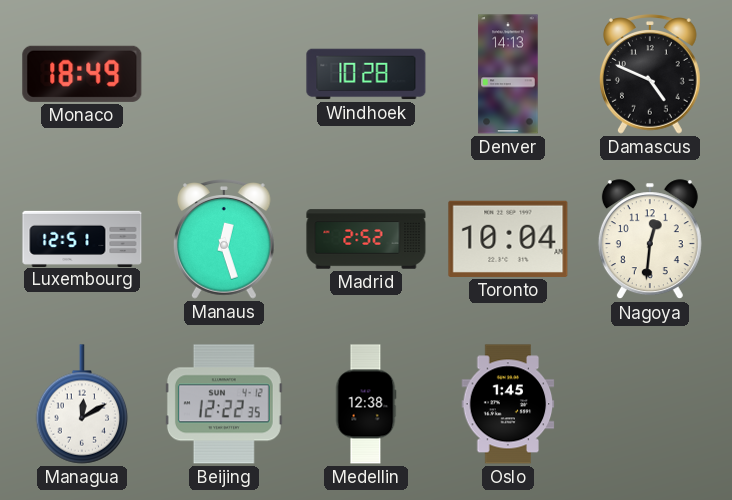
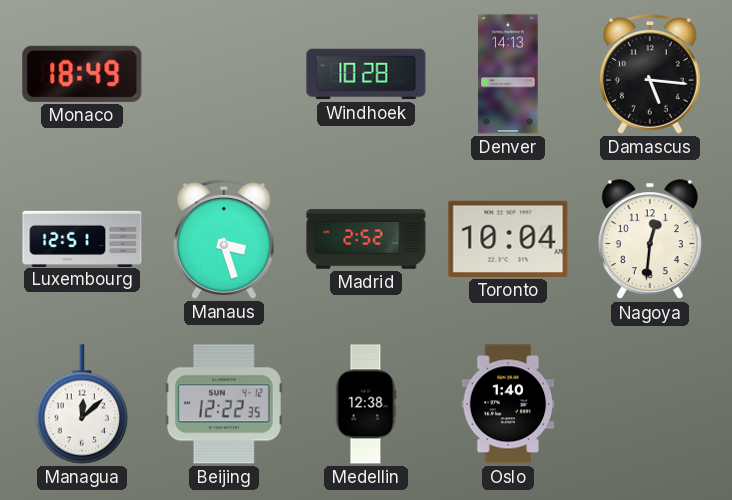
Damascus: 4:49 -> 5:16 (651, 74)
Manaus: 12:27 -> 3:27 (225, 239)
Managua: 12:10 -> 12:08 (82, 404)
Oslo: 1:45 -> 1:40 (508, 404)
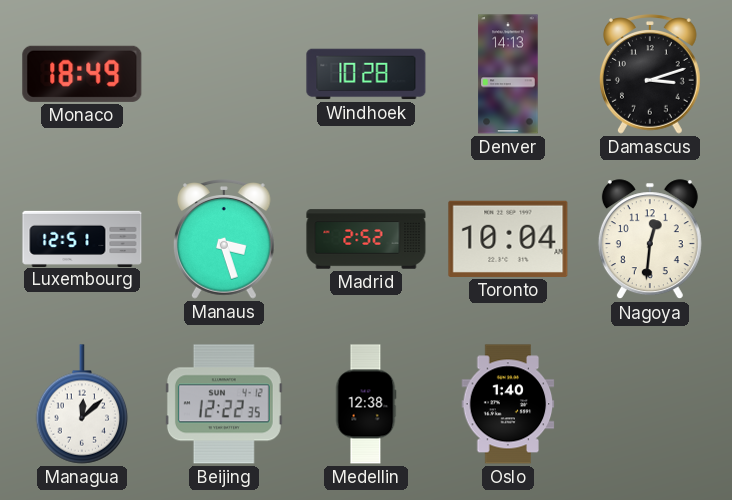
Damascus: 5:16 -> 3:12 (651, 74)
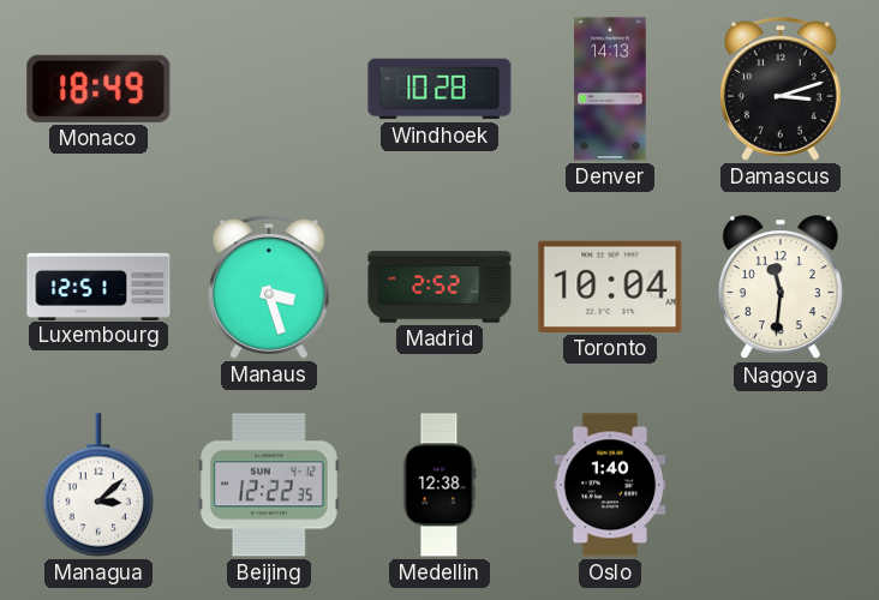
Nagoya: 12:31 -> 11:31 (781, 288)
Managua: 12:08 -> 3:08 (98, 485)
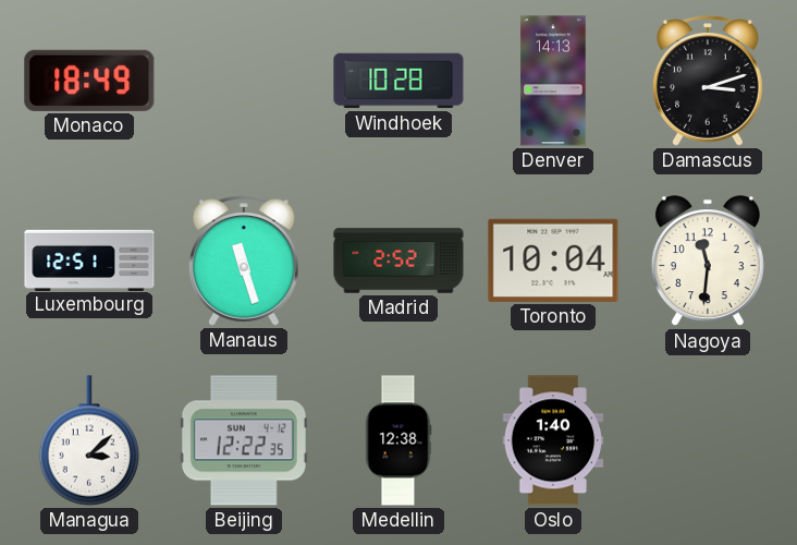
Manaus: 3:27 -> 11:27 (245, 261)
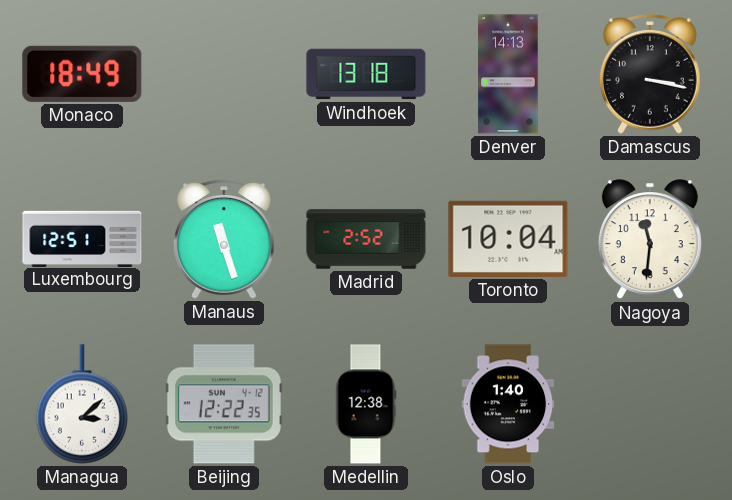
Windhoek: 10:28 -> 13:18 (366, 74)
Damascus: 3:12 -> 3:17 (651, 74)
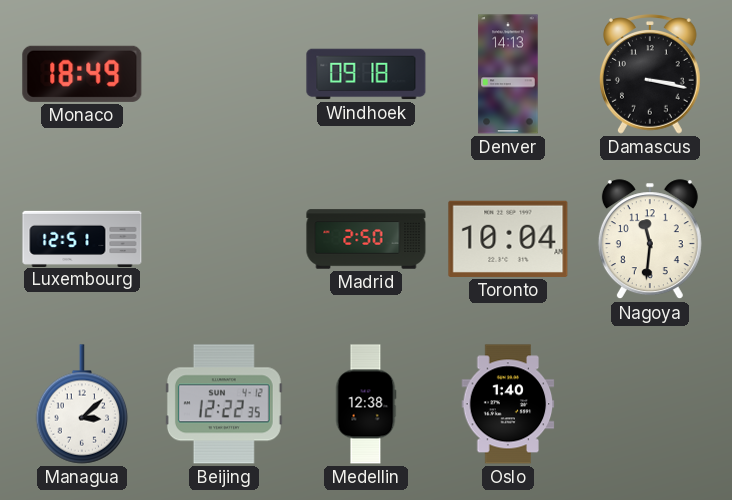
Windhoek: 13:18 -> 09:18 (366, 74)
Manaus: 11:27 -> none (225, 239)
Madrid: 2:52 -> 2:50 (366, 239)
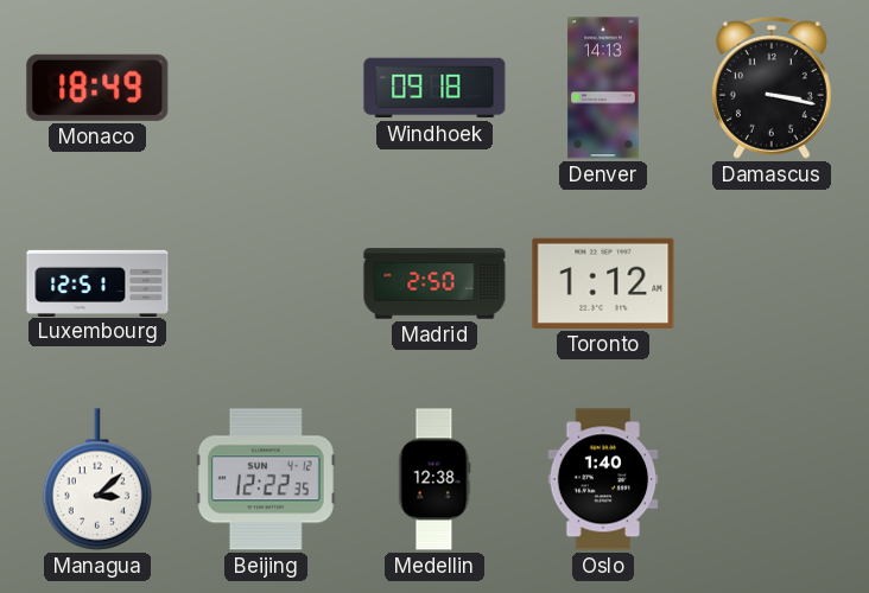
Toronto: 10:04 -> 1:12 (603, 283)
Nagoya: 11:31 -> none (650, 240)
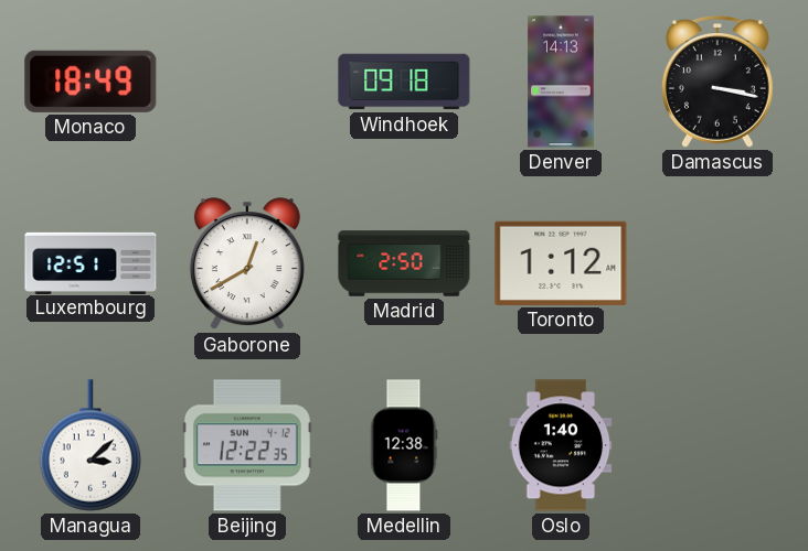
Gaborone: none -> 12:40 (247, 264)
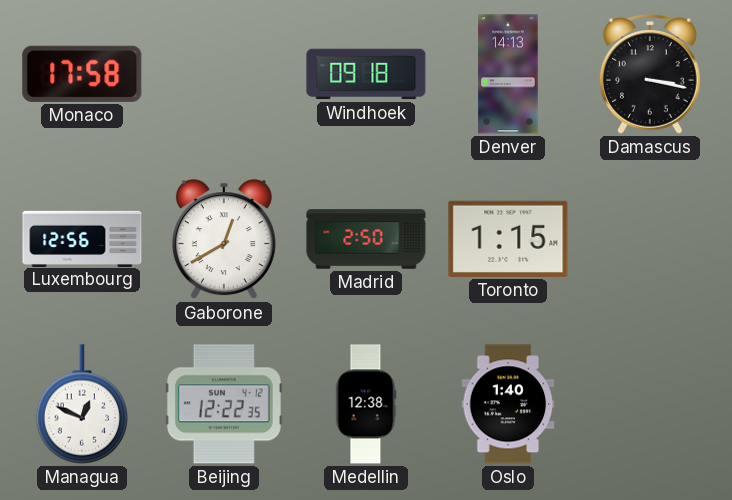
Monaco: 18:49 -> 17:58 (82, 74)
Luxembourg: 12:51 -> 12:56 (82, 238)
Toronto: 1:12 -> 1:15 (508, 239)
Managua: 3:08 -> 12:49 (82, 404)
